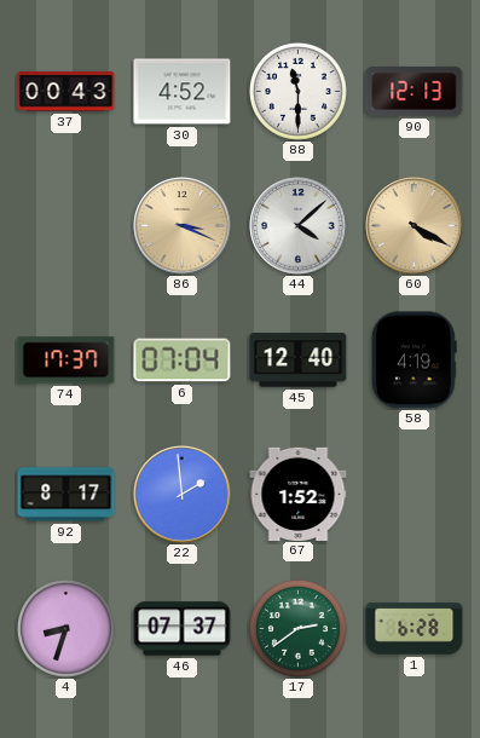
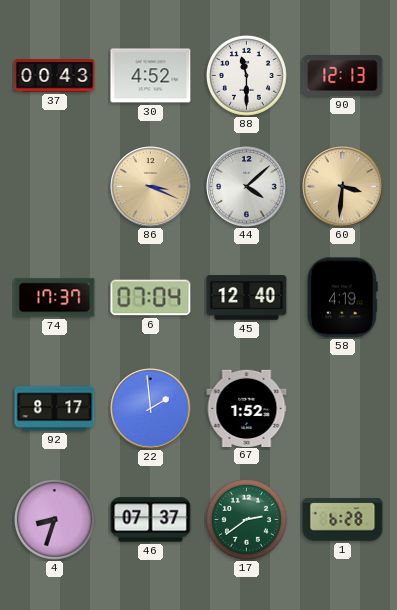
60: 4:20 -> 3:31 (343, 187)
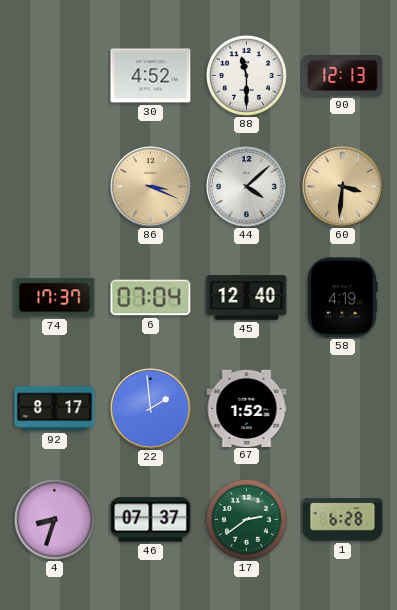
37: 00:43 -> none (55, 76)
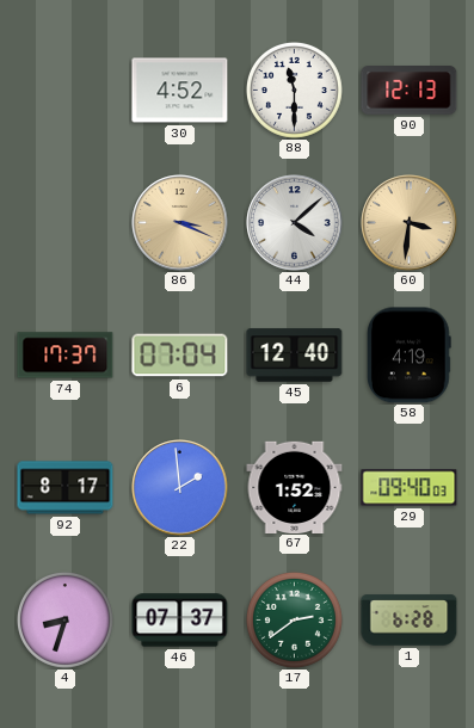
29: none -> 09:40 (410, 488)
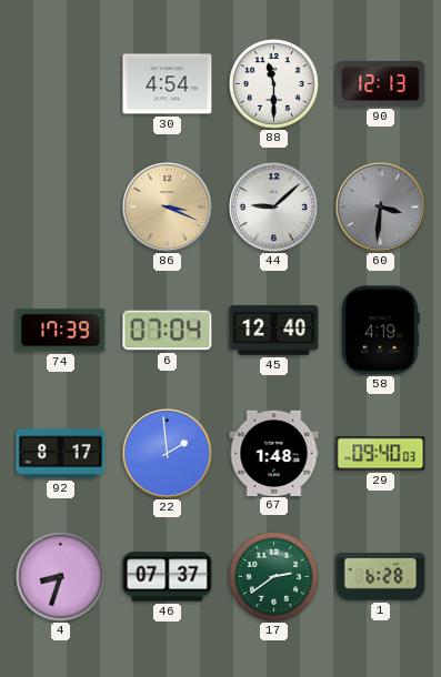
30: 4:52 -> 4:54 (168, 84)
44: 4:08 -> 9:08 (274, 208)
60 dial: champagne -> grey (381, 208)
74: 17:37 -> 17:39 (61, 331)
67: 1:52 -> 1:48 (274, 453)
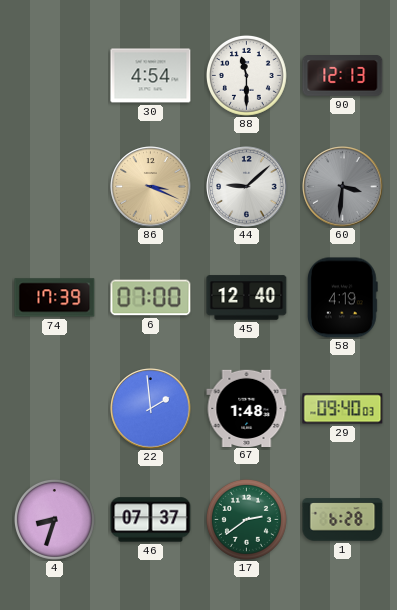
6: 07:04 -> 07:00 (151, 298)
92: 8:17 -> none (61, 454)
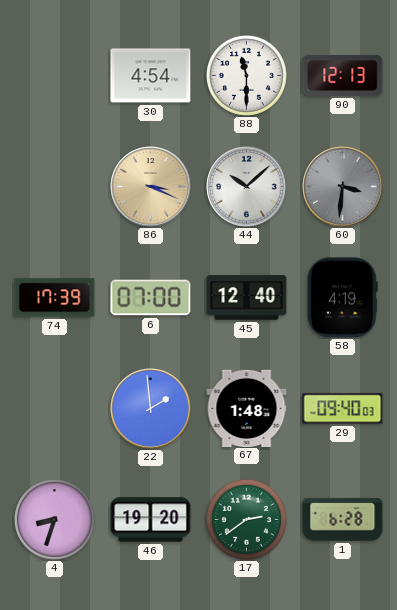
44: 9:08 -> 10:08 (247, 187)
46: 07:37 -> 19:20 (151, 520)
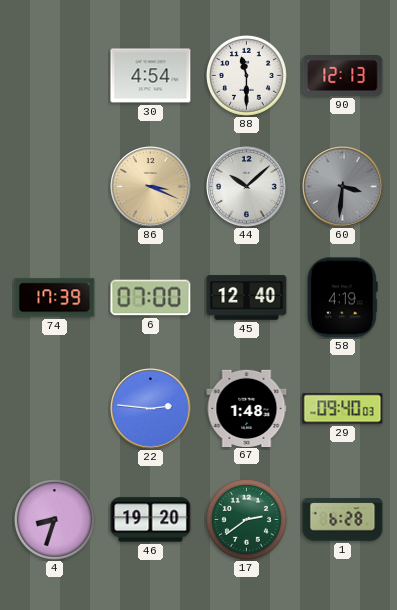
22: 1:59 -> 2:46 (151, 409)
